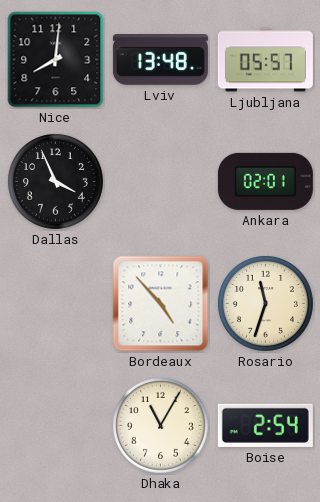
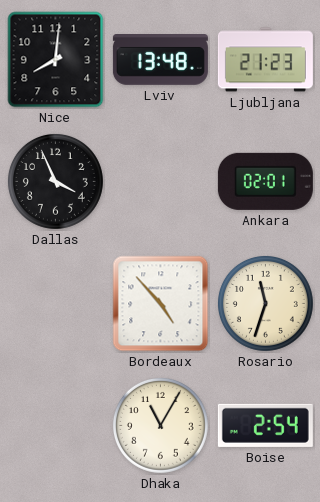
Ljubljana: 05:57 -> 21:23 (265, 60)
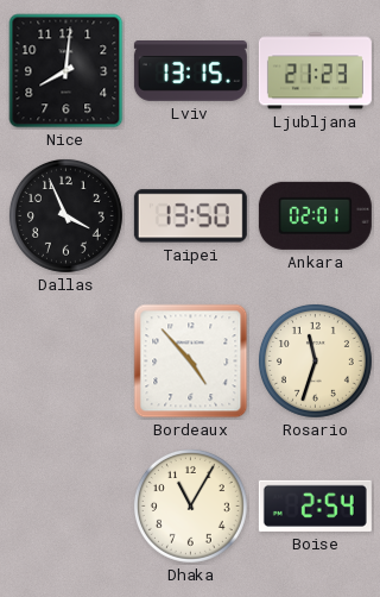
Lviv: 13:48 -> 13:15 (190, 71)
Taipei: none -> 13:50 (190, 216)
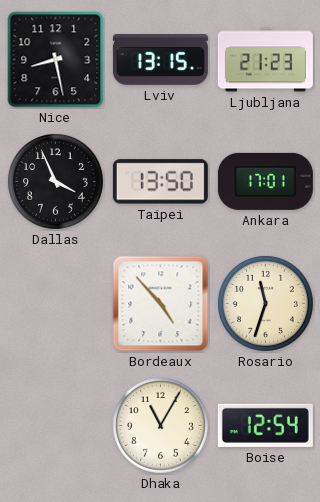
Nice: 8:01 -> 8:28 (56, 60)
Ankara: 02:01 -> 17:01 (265, 181)
Boise: 2:54 -> 12:54 (265, 425)
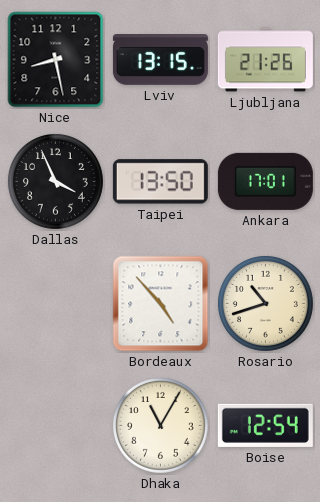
Ljubljana: 21:23 -> 21:26 (265, 60)
Rosario: 11:33 -> 10:42 (265, 303)
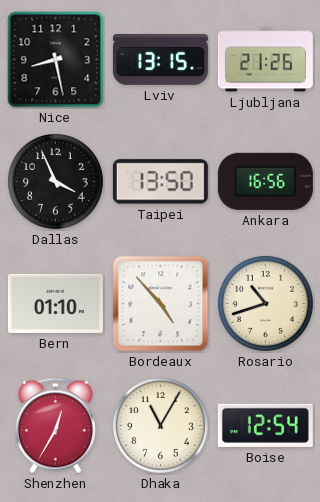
Ankara: 17:01 -> 16:56 (265, 181)
Bern: none -> 01:10 (55, 303)
Shenzhen: none -> 12:35 (55, 426)
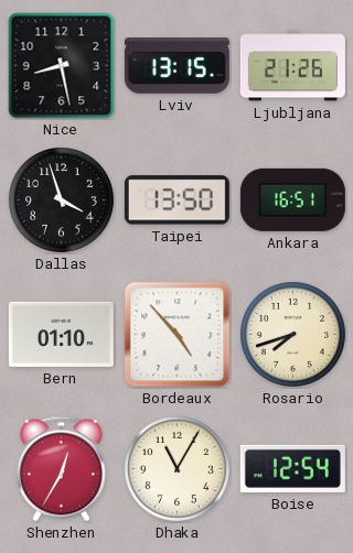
Dallas: 3:56 -> 3:57 (61, 199)
Ankara: 16:56 -> 16:51 (292, 199)
Rosario: 10:42 -> 7:42 (292, 334)
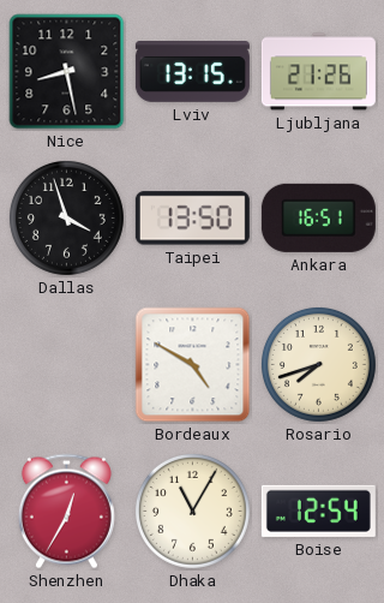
Bern: 01:10 -> none (61, 334)
Bordeaux: 4:53 -> 4:50 (193, 365)
